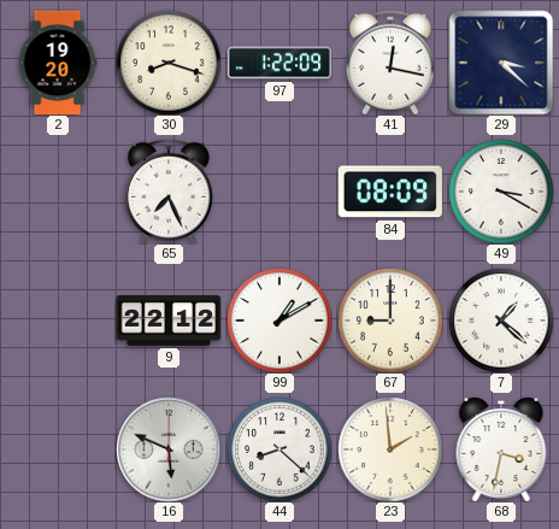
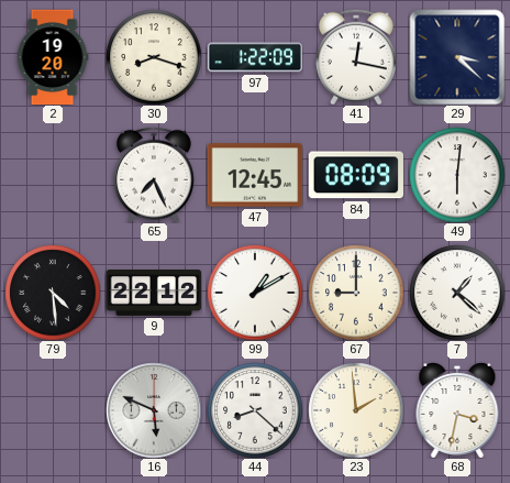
47: none -> 12:45 (255, 175)
49: 3:20 -> 6:01 (457, 175)
79: none -> 4:29 (53, 293)
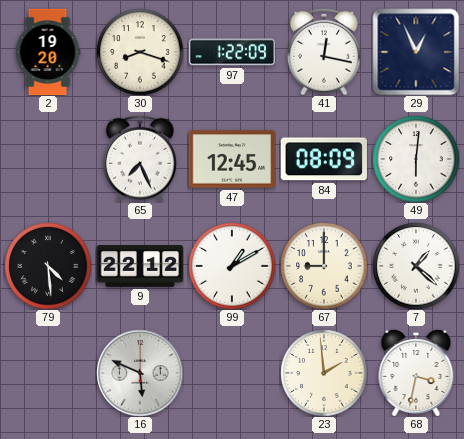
29: 3:22 -> 12:56 (416, 52)
44: 8:22 -> none (255, 410)
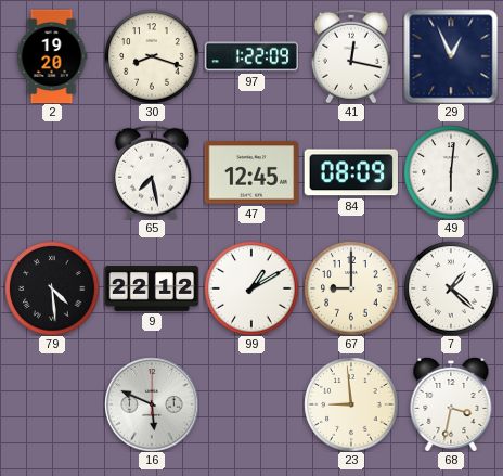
65: 7:26 -> 7:28 (152, 172)
23: 1:59 -> 8:59 (351, 404)
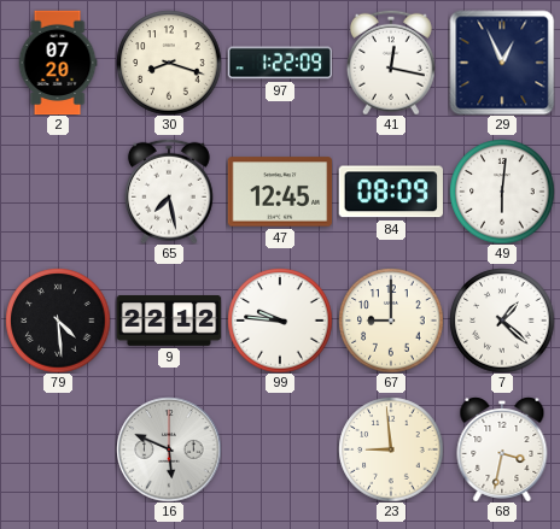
2: 19:20 -> 07:20 (58, 63)
99: 1:10 -> 9:46 (280, 321)
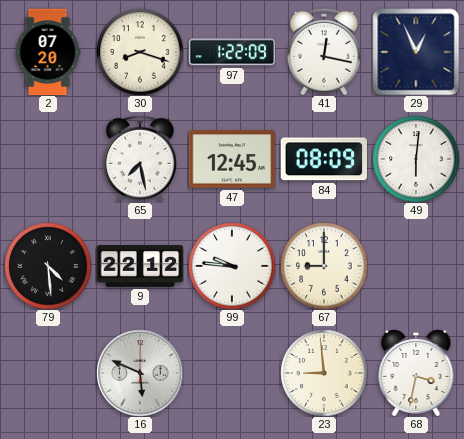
7: 1:22 -> none (502, 321)
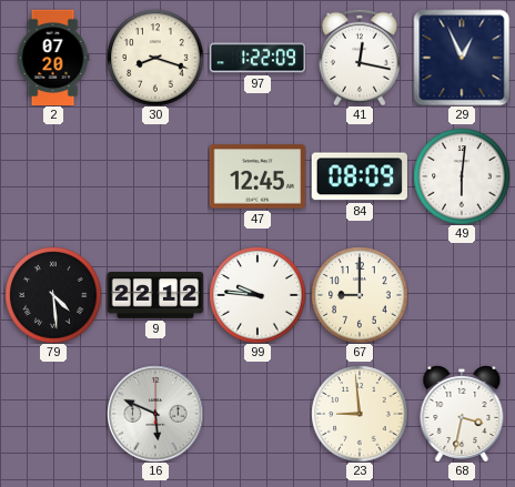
65: 7:28 -> none (140, 159)
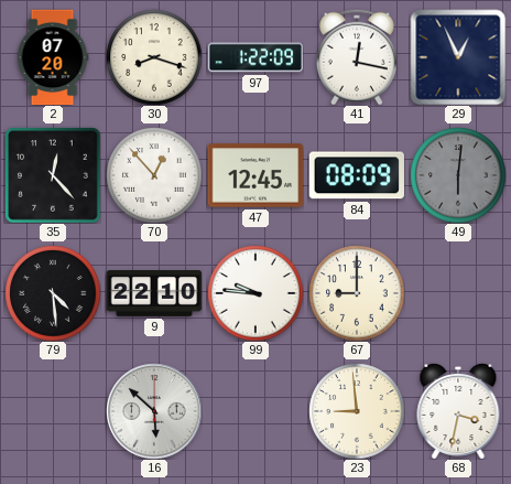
35: none -> 12:23 (53, 175)
70: none -> 12:53 (154, 175)
49 dial: white -> grey (458, 175)
9: 22:12 -> 22:10 (154, 294)
16: 5:49 -> 5:52 (154, 411)
